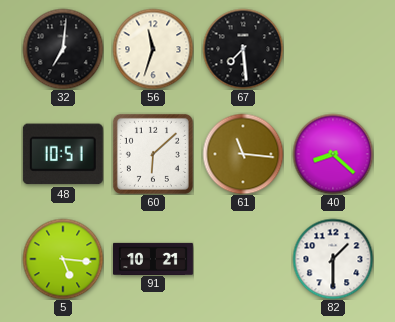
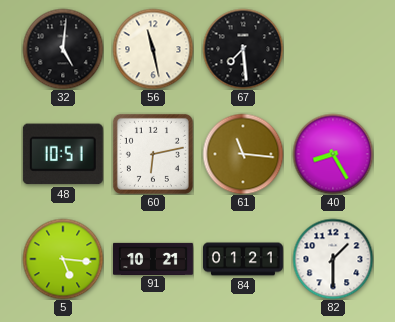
32: 7:01 -> 5:01 (63, 49)
56: 11:33 -> 11:28 (153, 49)
60: 6:08 -> 6:13 (153, 154)
40: 8:22 -> 8:25 (333, 154)
84: none -> 01:21 (243, 259)
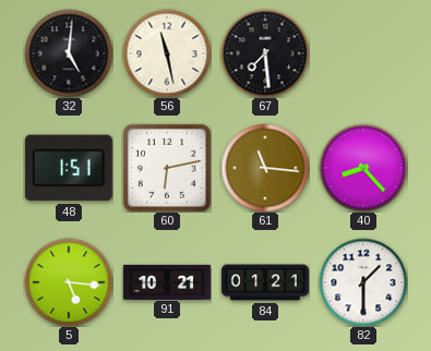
48: 10:51 -> 1:51 (69, 168)
40: 8:25 -> 8:23 (363, 168)
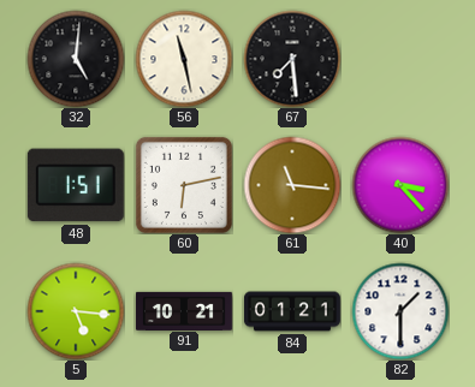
40: 8:23 -> 3:23 (400, 185)
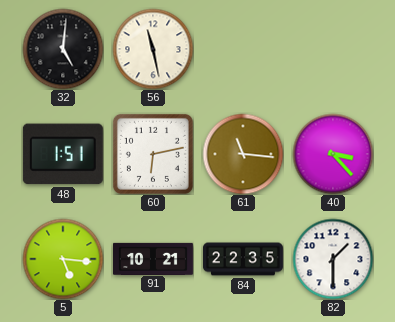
67: 7:29 -> none (292, 59)
84: 01:21 -> 22:35 (243, 259)
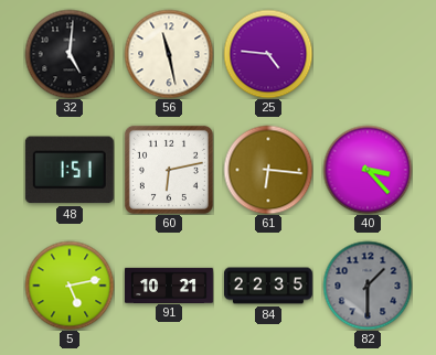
25: none -> 4:46 (268, 54)
61: 11:16 -> 6:16 (268, 170)
5: 5:16 -> 5:13 (70, 286)
82 dial: white -> grey (368, 286)
